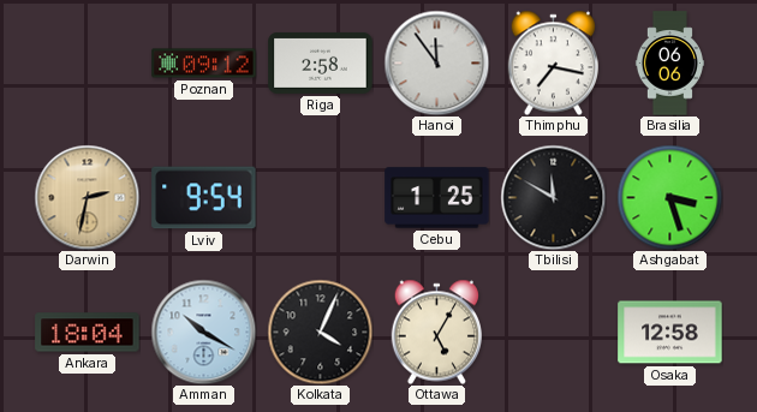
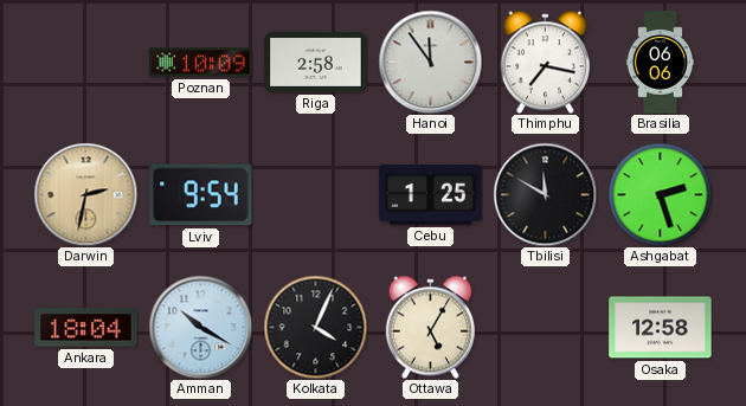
Poznan: 09:12 -> 10:09 (201, 63)
Ashgabat: 3:27 -> 2:27 (660, 194)
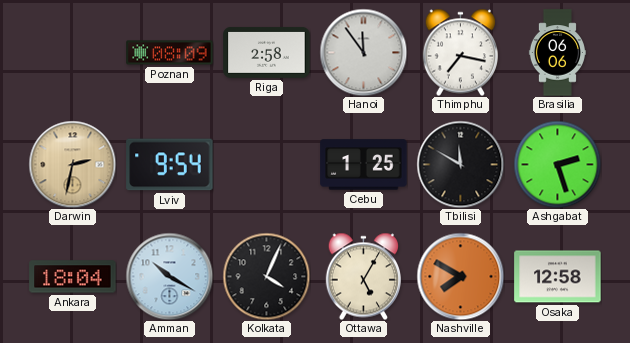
Poznan: 10:09 -> 08:09 (170, 53)
Nashville: none -> 7:50 (460, 276)
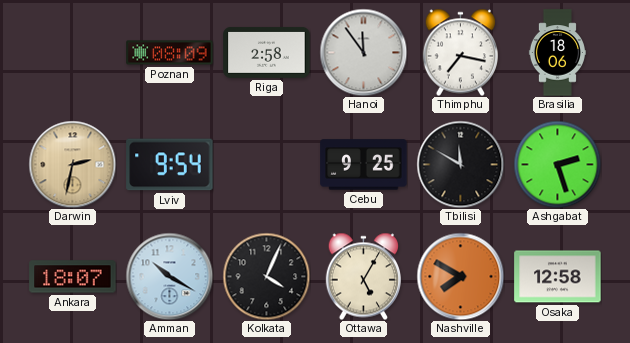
Brasilia: 06:06 -> 18:06 (557, 53)
Cebu: 1:25 -> 9:25 (364, 165)
Ankara: 18:04 -> 18:07 (73, 277)
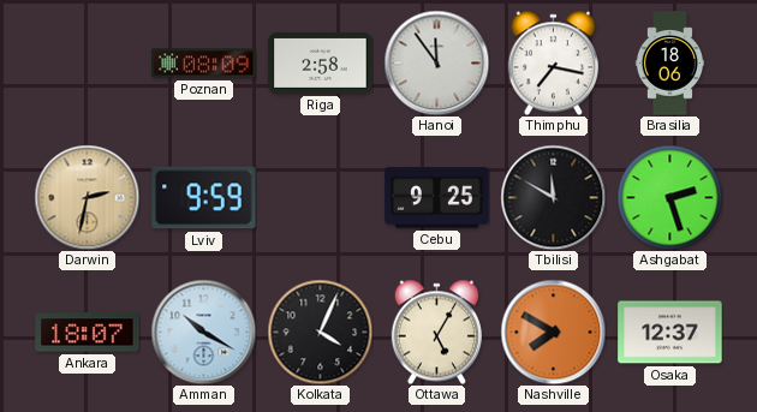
Lviv: 9:54 -> 9:59 (204, 198)
Osaka: 12:58 -> 12:37 (670, 333)
